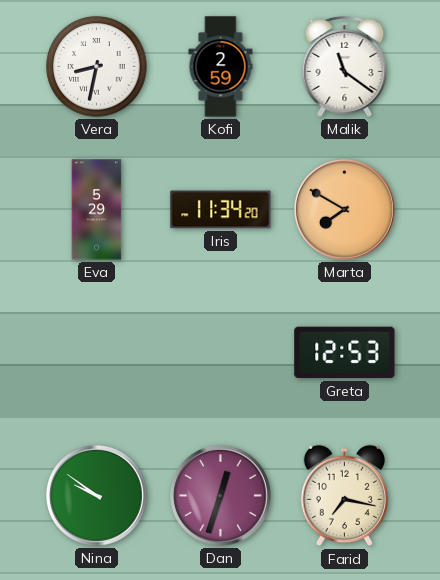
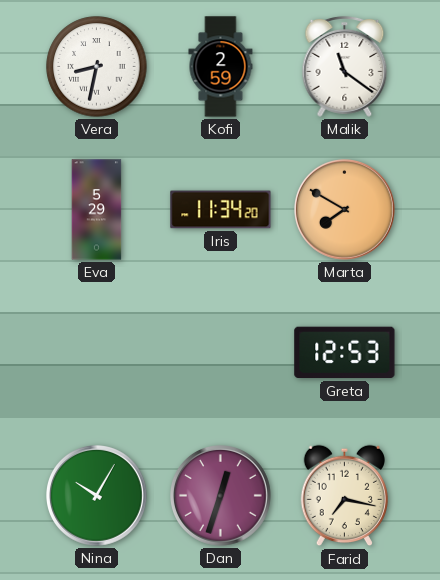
Nina: 9:51 -> 10:05 (97, 496)
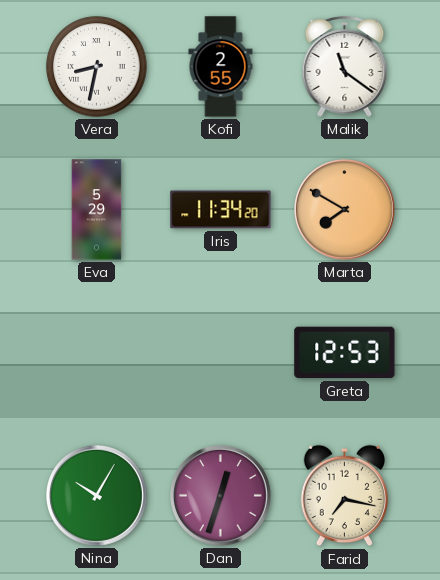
Kofi: 2:59 -> 2:55 (221, 67)
